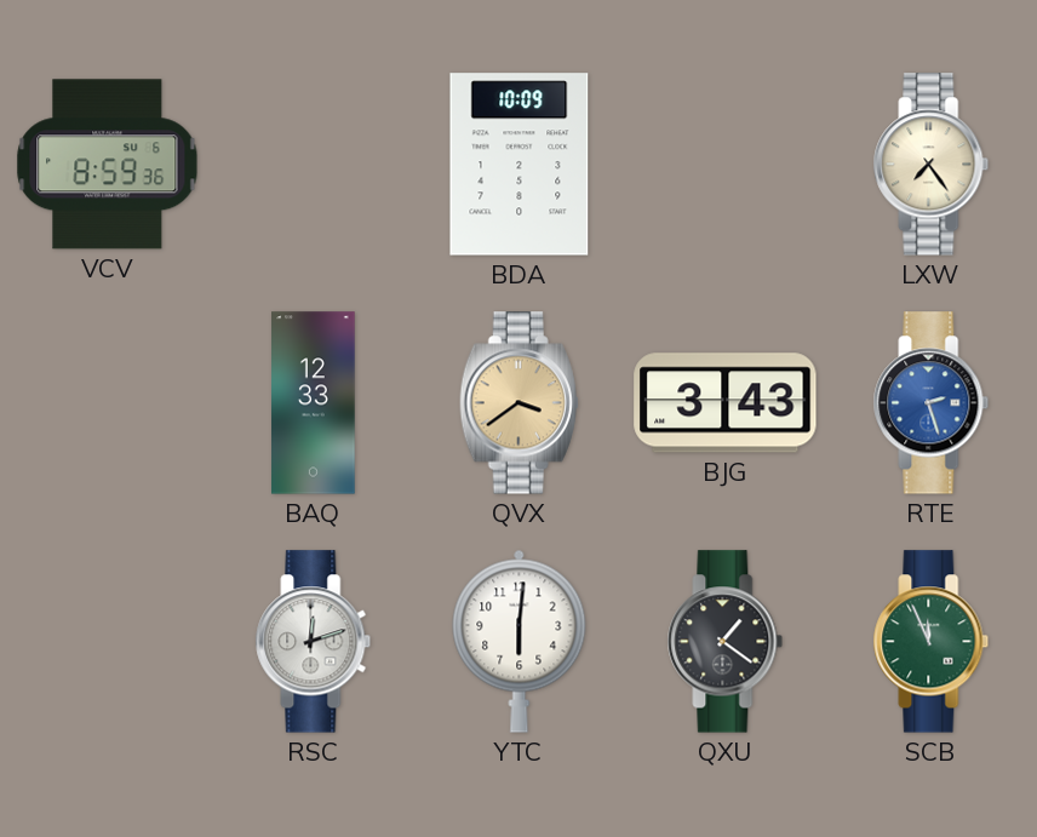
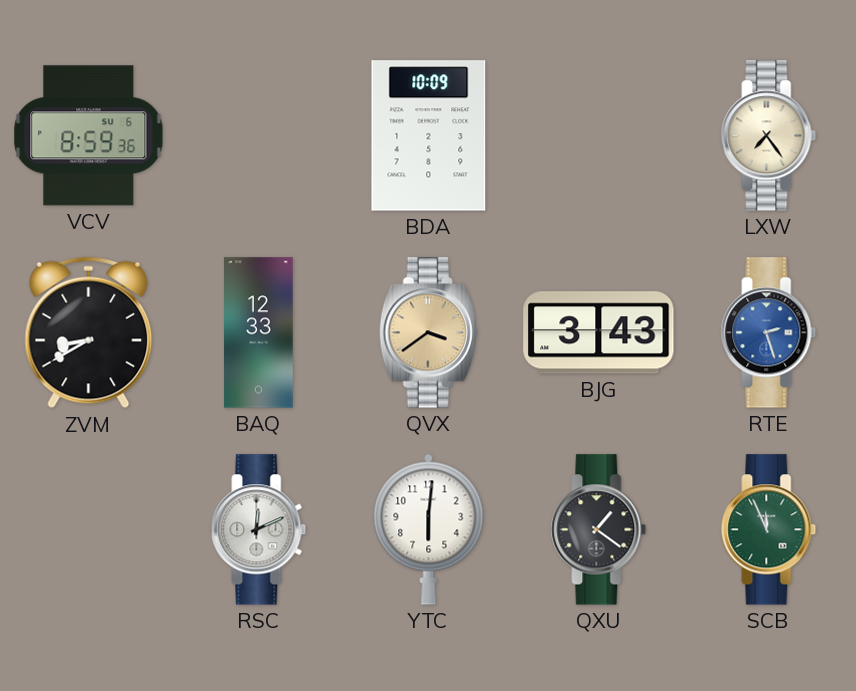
ZVM: none -> 8:40 (89, 333)
RSC: 12:12 -> 12:11 (259, 530)
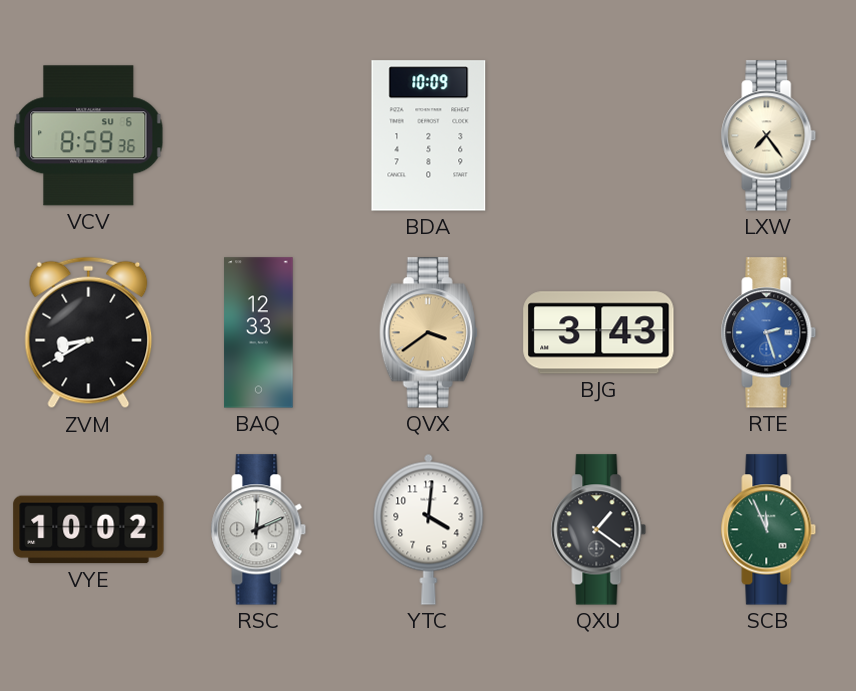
VYE: none -> 10:02 (89, 530)
YTC: 6:01 -> 4:01 (429, 529)
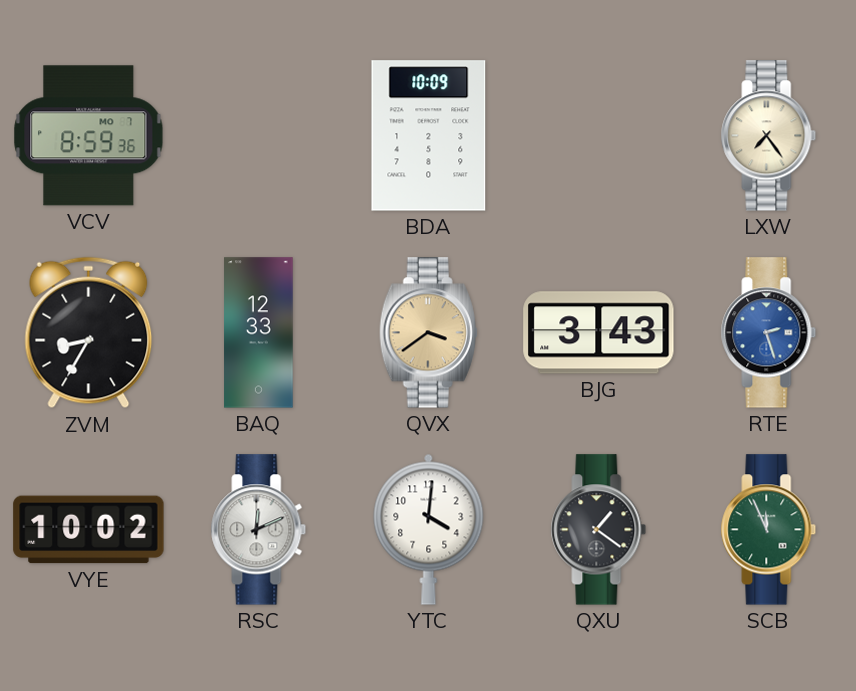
VCV date: SU 6 -> MO 7 (89, 136)
ZVM: 8:40 -> 8:35 (89, 333)
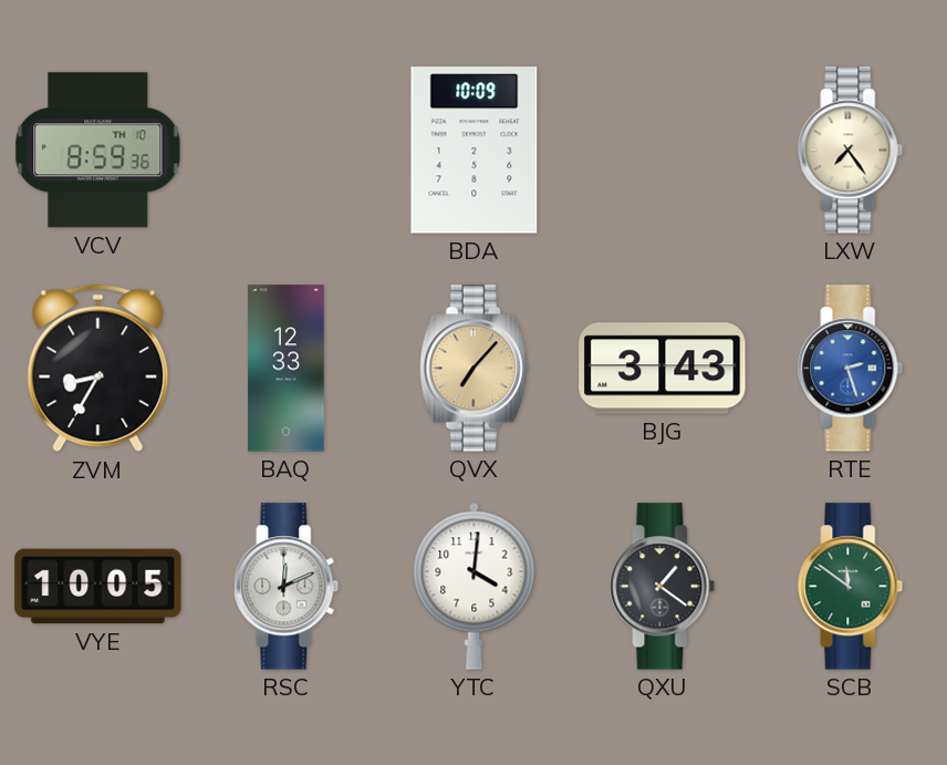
VCV date: MO 7 -> TH 10 (98, 151)
QVX: 3:39 -> 7:07 (473, 369)
VYE: 10:02 -> 10:05 (98, 587)
SCB: 11:56 -> 11:51 (851, 587)
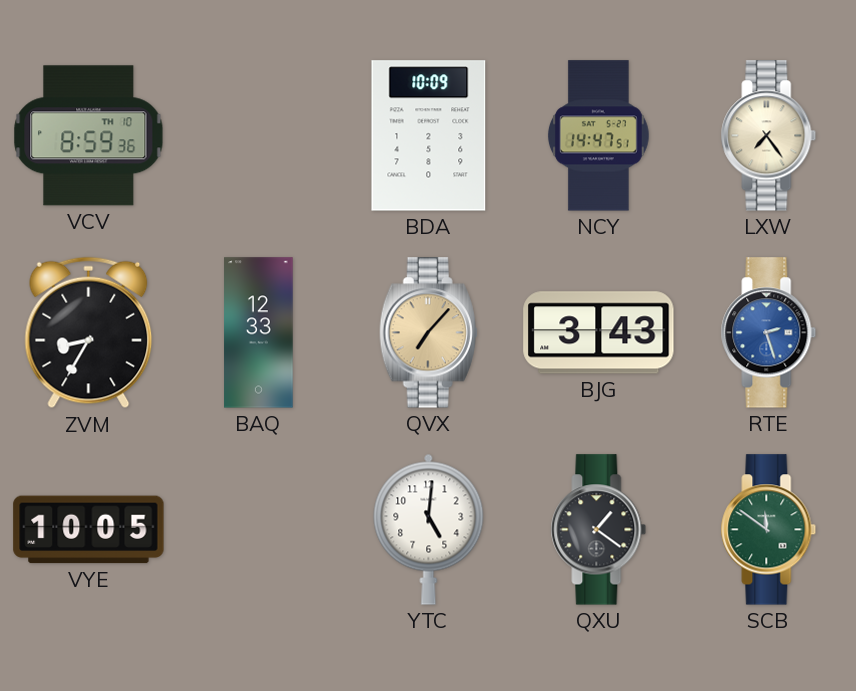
NCY: none -> 14:47 (598, 136)
RSC: 12:11 -> none (287, 587)
YTC: 4:01 -> 5:01 (429, 529)
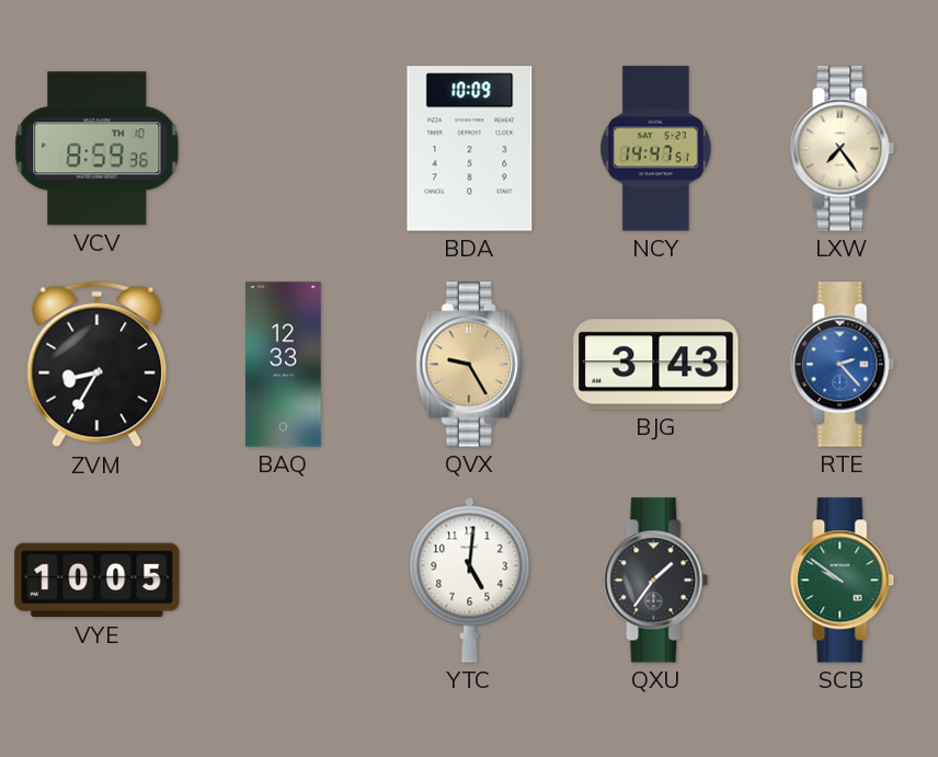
QVX: 7:07 -> 9:25 (469, 365)
RTE: 2:27 -> 2:23 (843, 365)
QXU: 1:21 -> 1:36 (656, 581)
SCB: 11:51 -> 9:51 (843, 581)
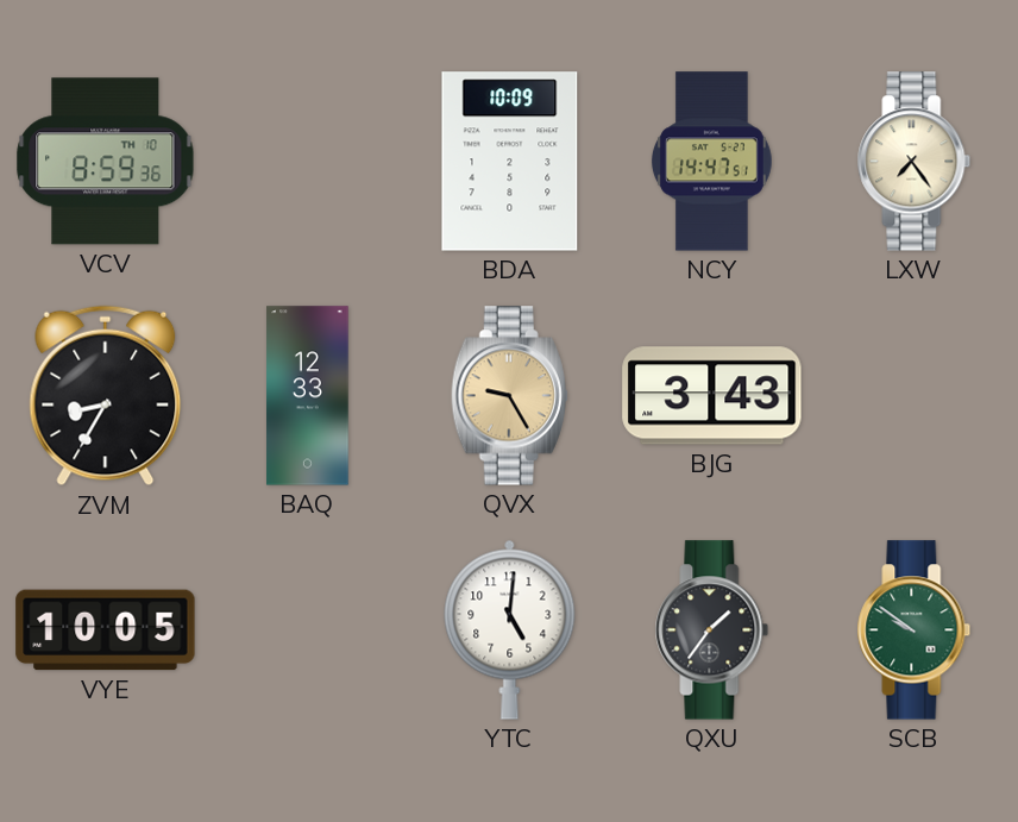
RTE: 2:23 -> none (843, 365)
